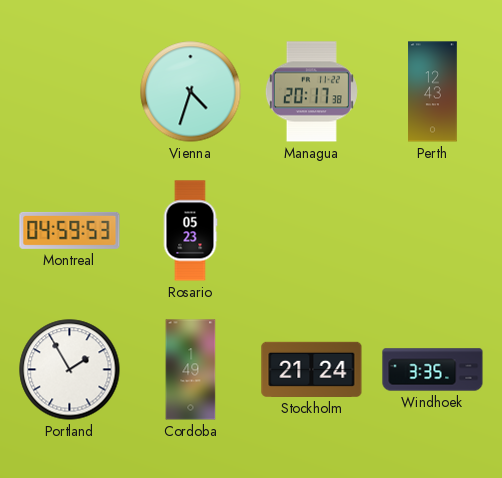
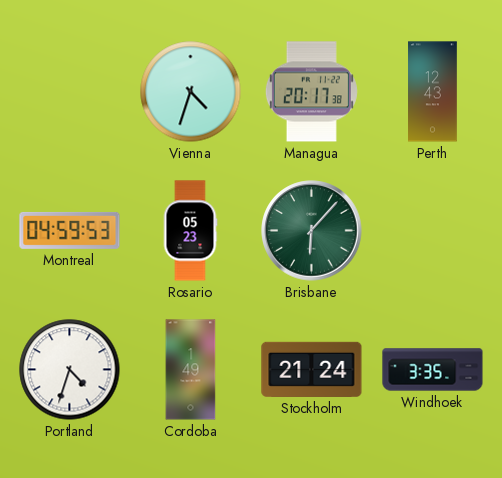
Brisbane: none -> 6:07 (312, 231)
Portland: 1:55 -> 4:33 (70, 370)
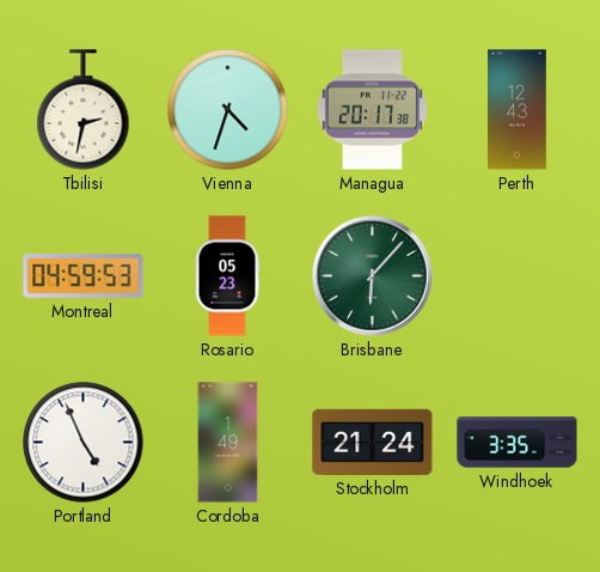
Tbilisi: none -> 2:32 (84, 110)
Portland: 4:33 -> 4:56 (84, 443)
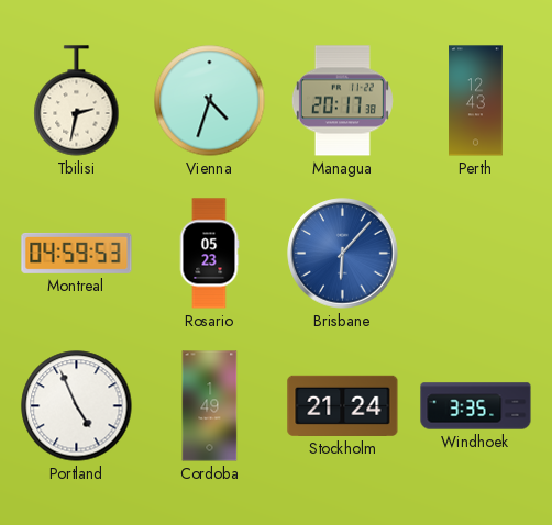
Brisbane dial: green -> blue (343, 254)
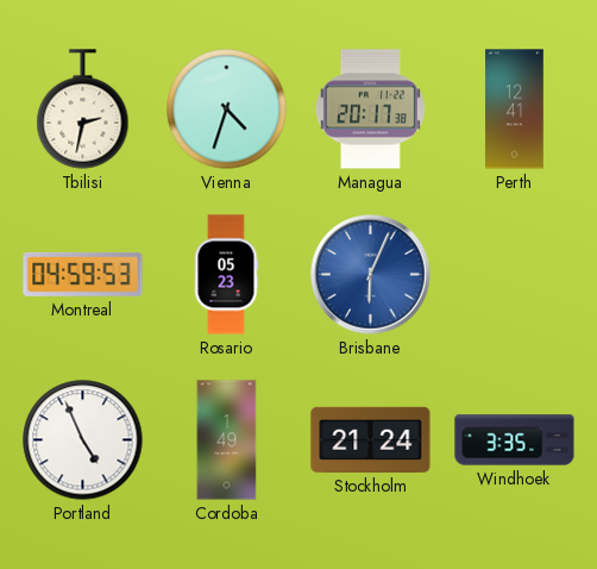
Perth: 12:43 -> 12:41 (515, 110)
Brisbane: 6:07 -> 6:04 (371, 275)
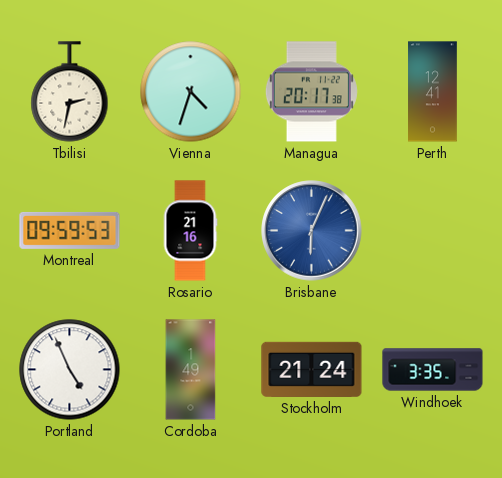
Montreal: 04:59 -> 09:59 (70, 230)
Rosario: 05:23 -> 21:16 (190, 231)
